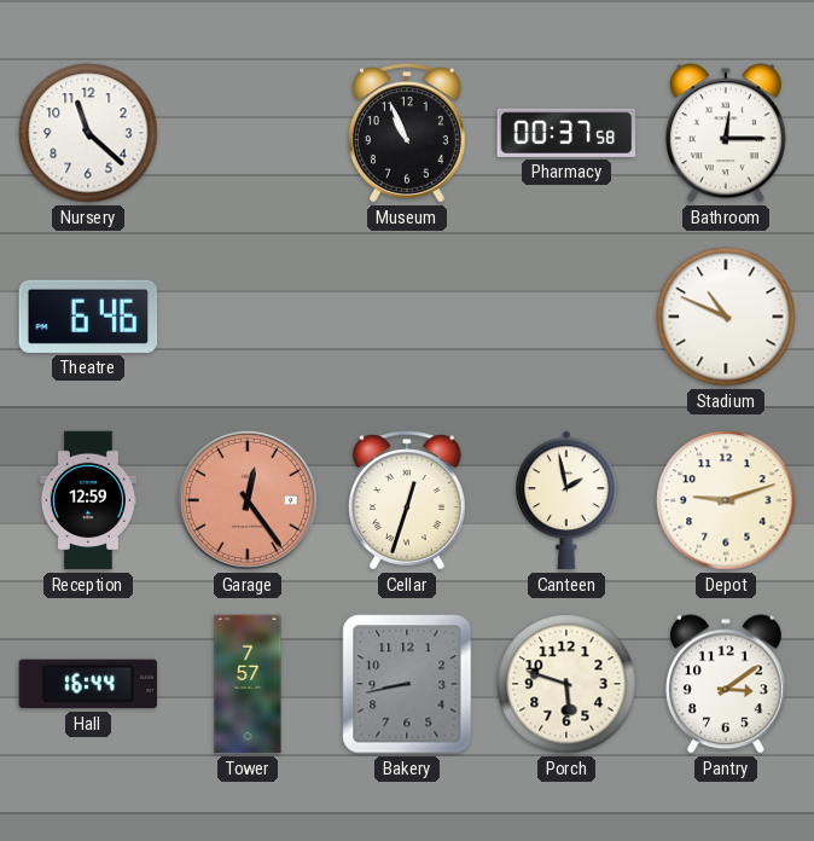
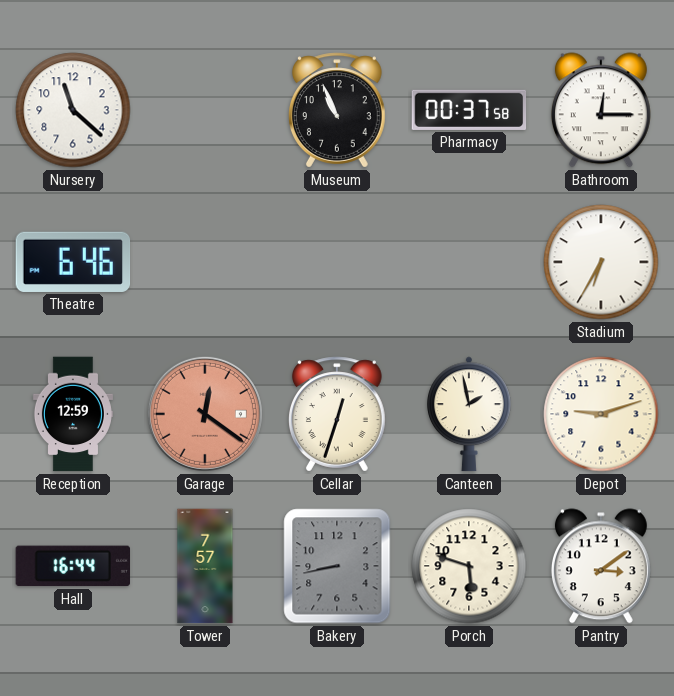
Stadium: 10:49 -> 6:35 (601, 262)
Garage: 12:24 -> 12:21 (205, 414)
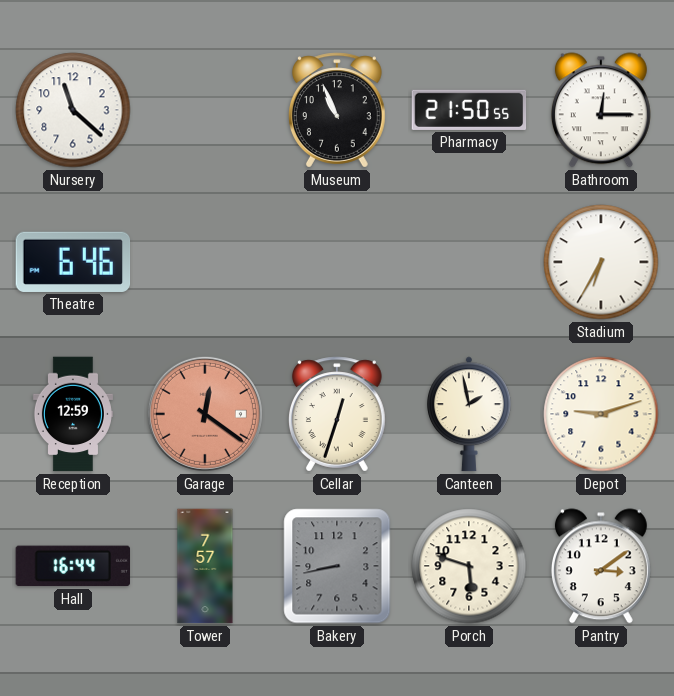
Pharmacy: 00:37 -> 21:50 (469, 110)
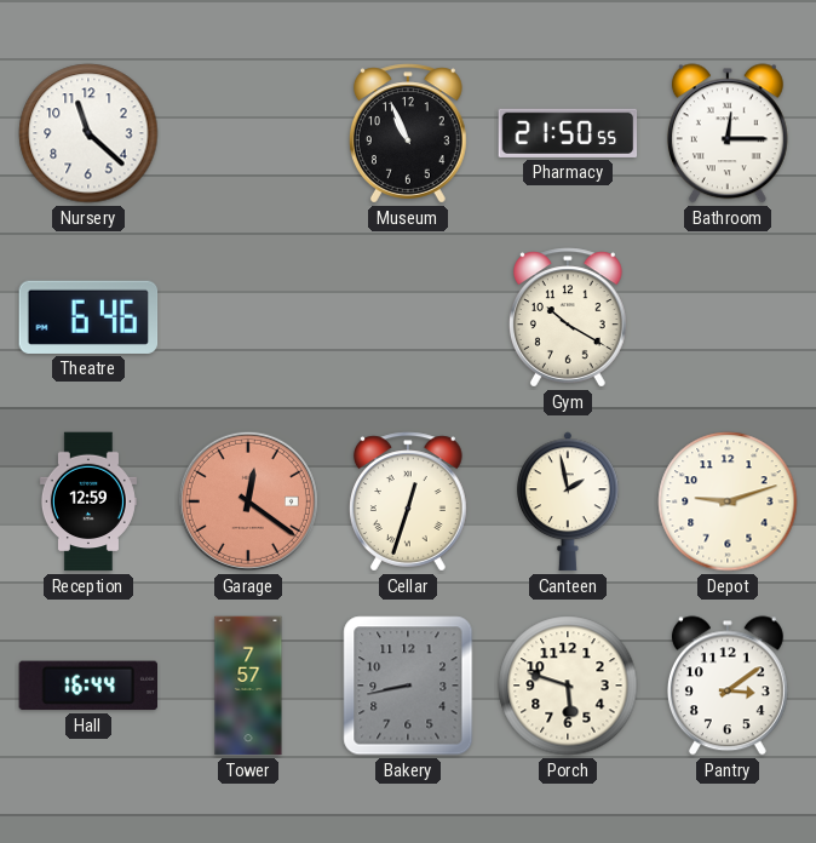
Gym: none -> 10:20 (568, 317)
Stadium: 6:35 -> none (601, 262)
